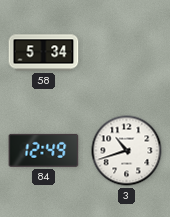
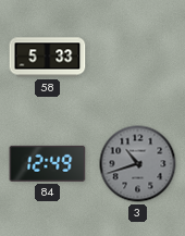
58: 5:34 -> 5:33 (48, 58)
3 dial: white -> grey (138, 164)
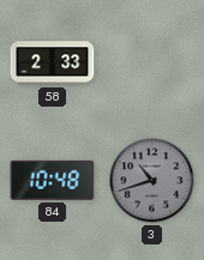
58: 5:33 -> 2:33 (53, 64)
84: 12:49 -> 10:48 (53, 180)
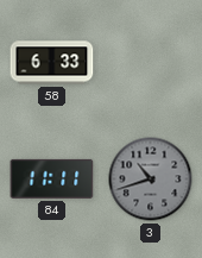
58: 2:33 -> 6:33 (52, 63)
84: 10:48 -> 11:11 (52, 178)
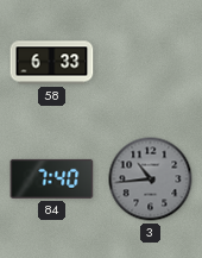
84: 11:11 -> 7:40 (52, 178)
3: 10:42 -> 10:44 (151, 180)
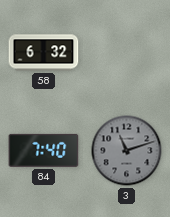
58: 6:33 -> 6:32 (44, 53)
3: 10:44 -> 11:12 (127, 151)
